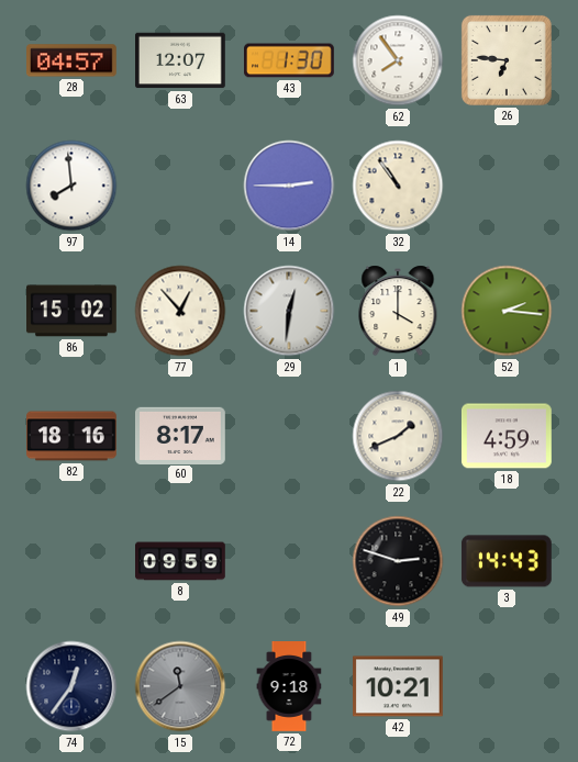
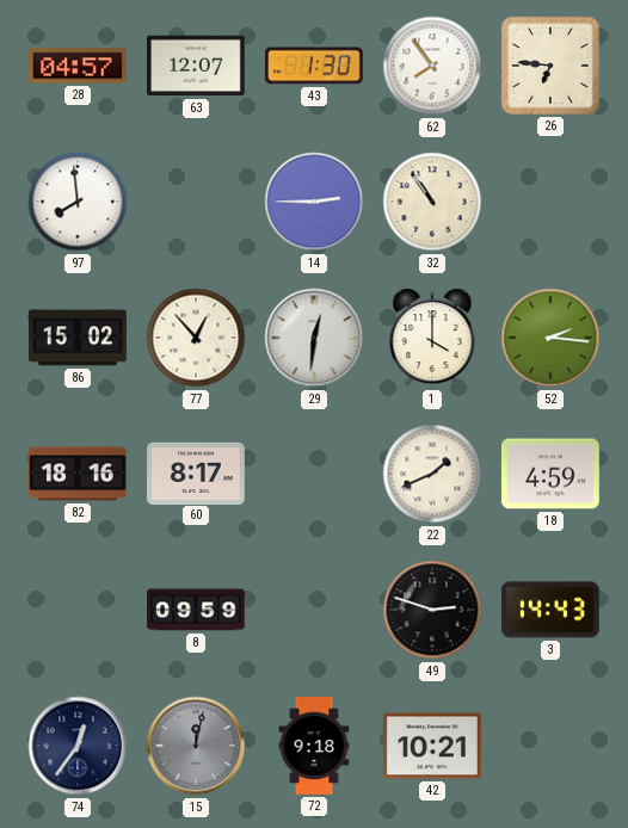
15: 11:39 -> 12:02 (196, 746)
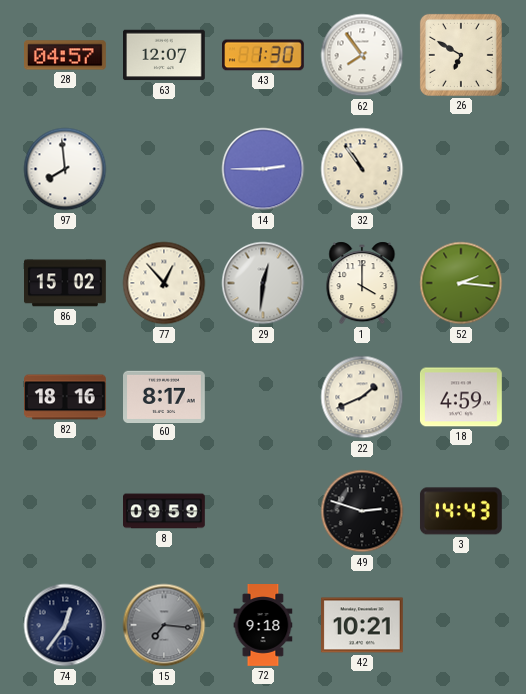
26: 6:46 -> 6:50 (461, 55)
15: 12:02 -> 7:16 (164, 625)
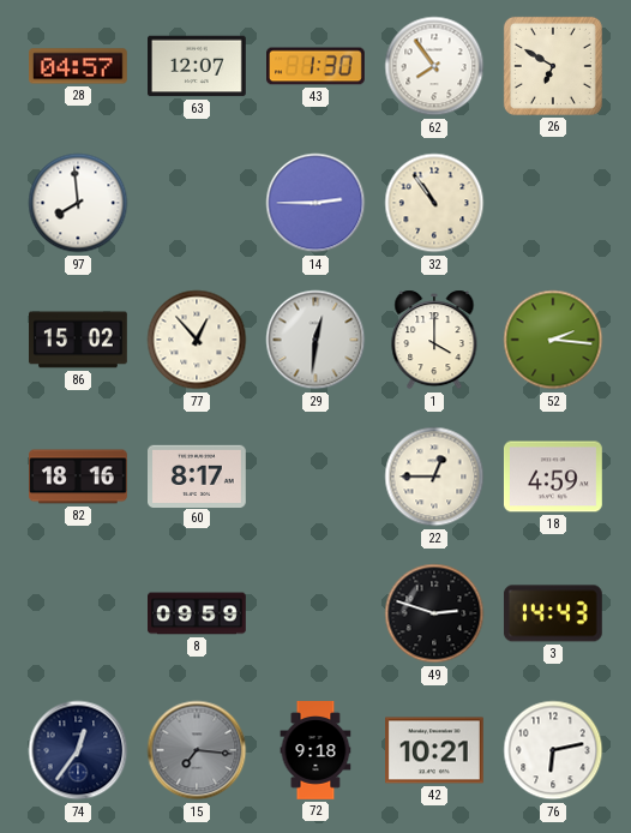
22: 1:41 -> 12:45 (434, 477)
76: none -> 6:13 (553, 750)
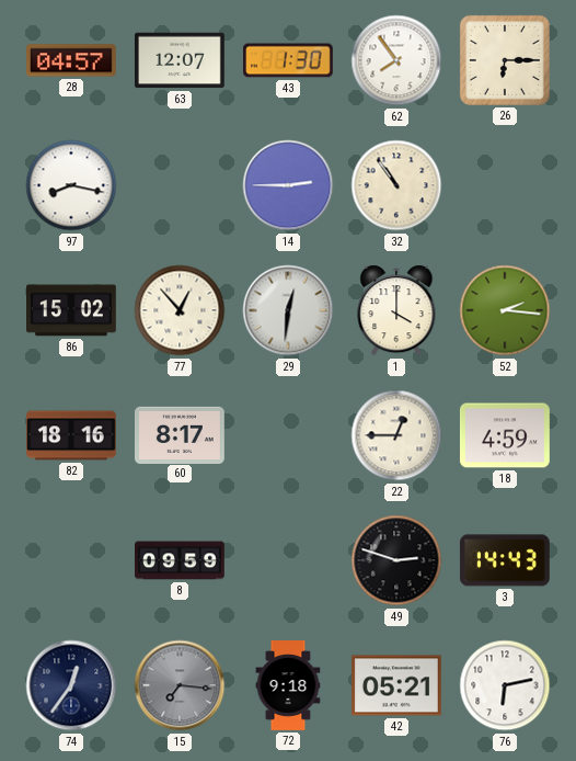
26: 6:50 -> 6:15 (505, 60)
97: 7:59 -> 8:17 (71, 185)
42: 10:21 -> 05:21 (398, 685)
